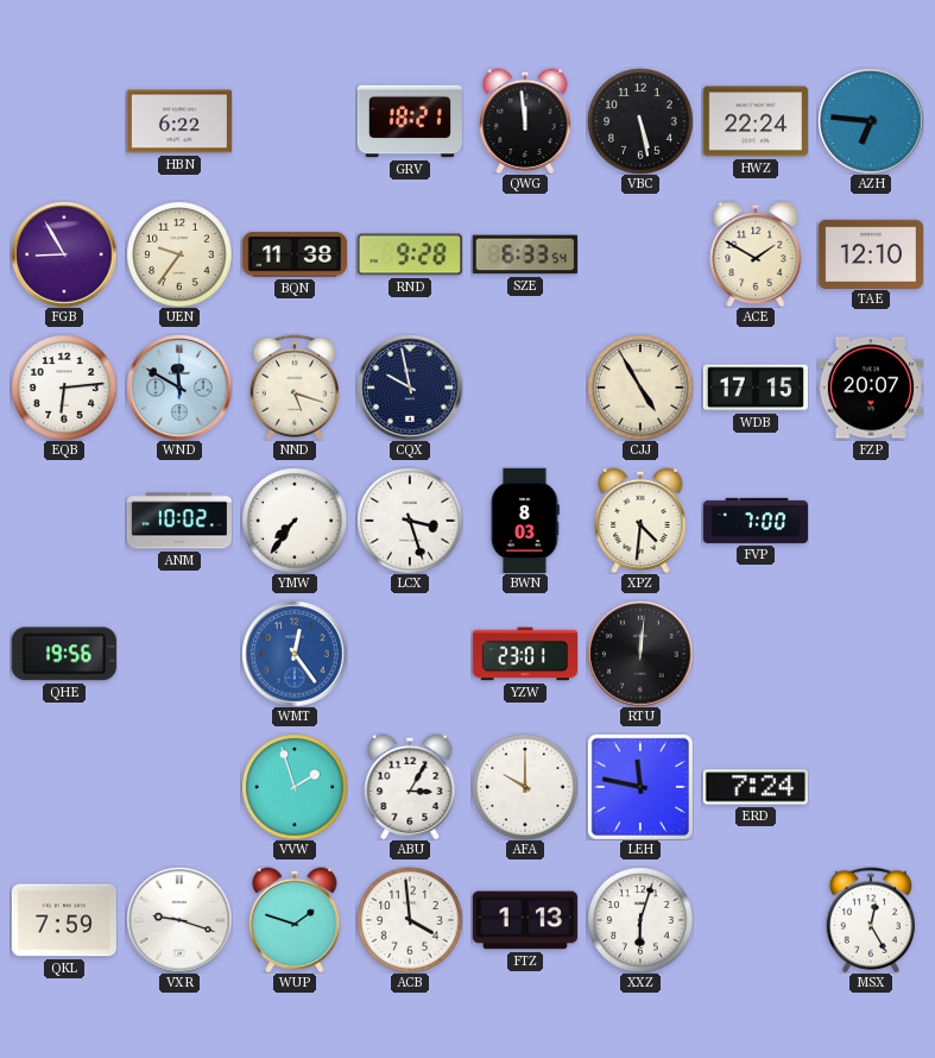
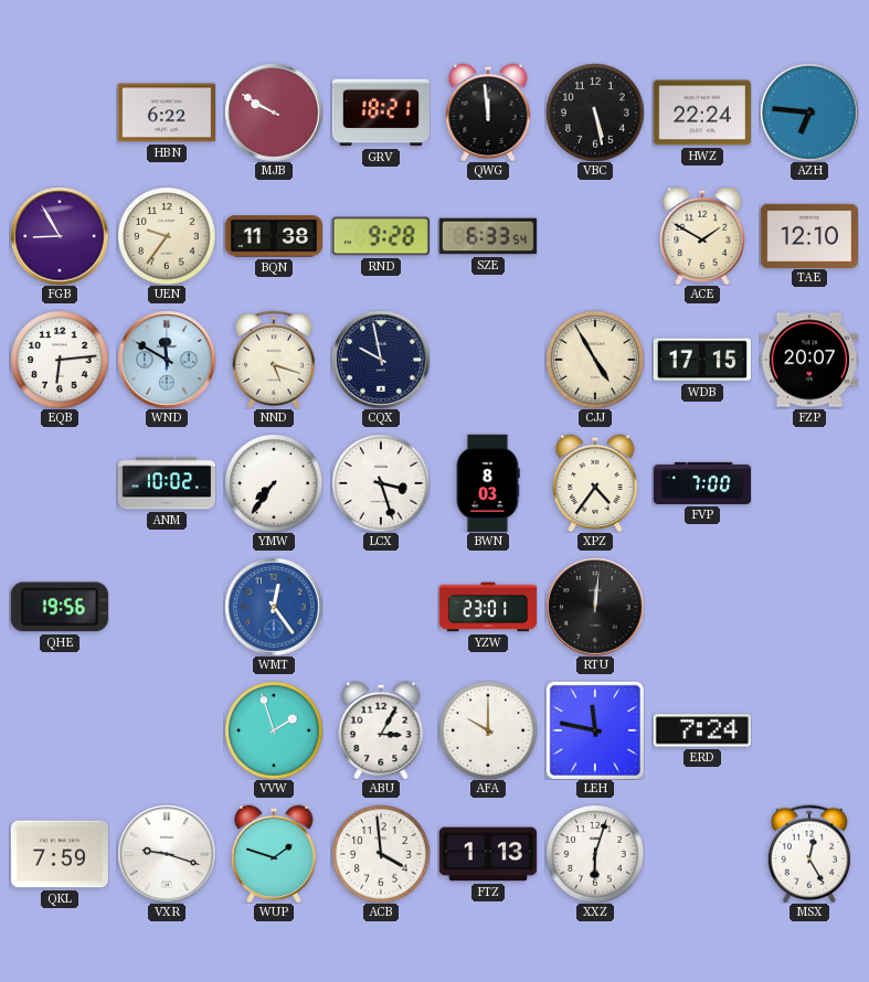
MJB: none -> 9:50 (274, 113)
XPZ: 4:31 -> 4:36 (595, 483)
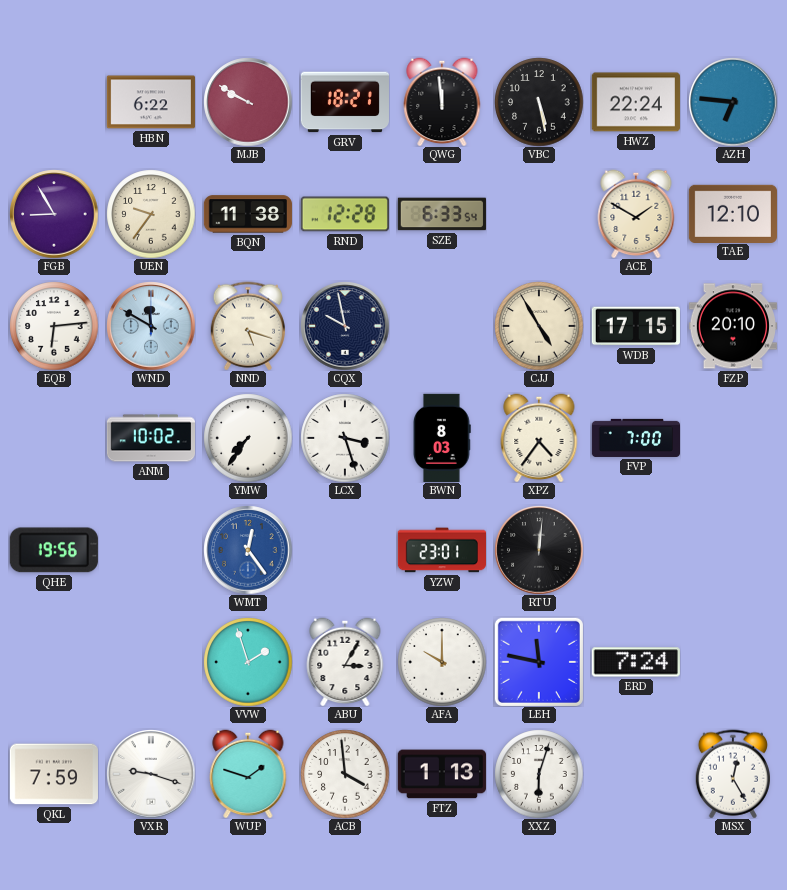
RND: 9:28 -> 12:28 (345, 214)
FZP: 20:07 -> 20:10 (732, 326)
